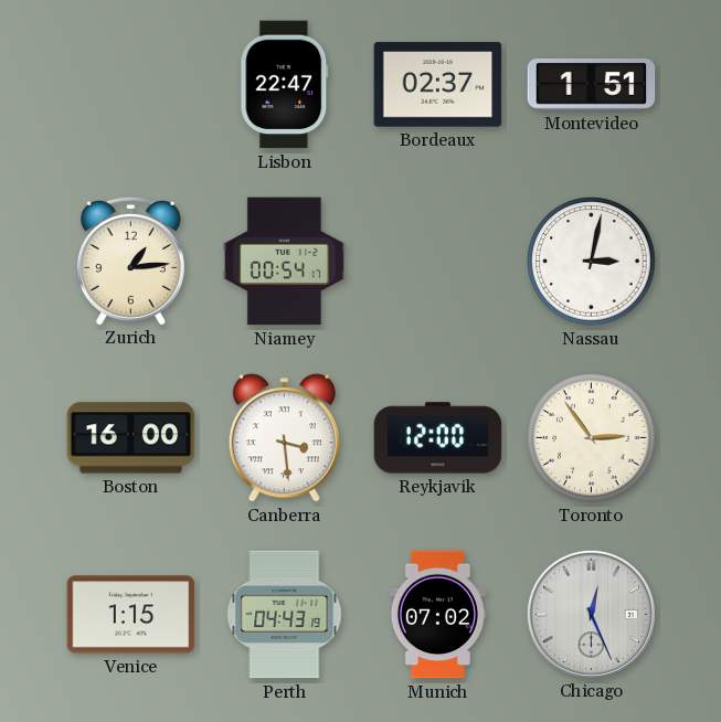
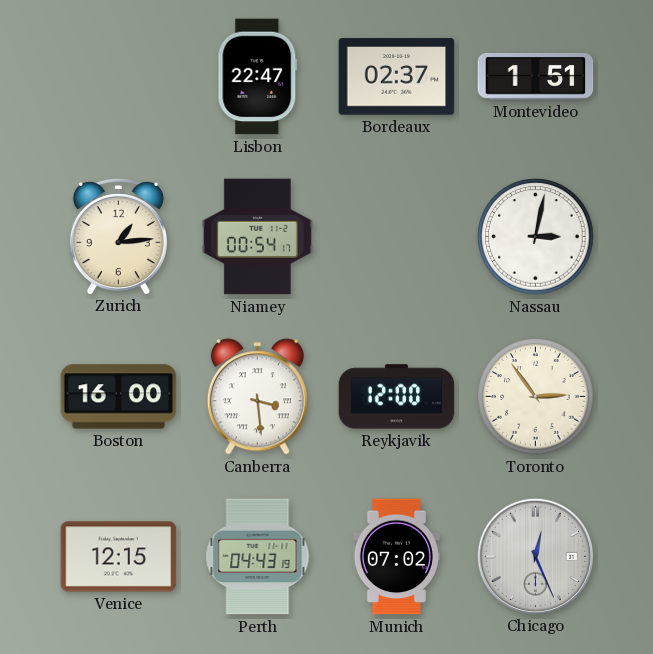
Venice: 1:15 -> 12:15 (119, 557)
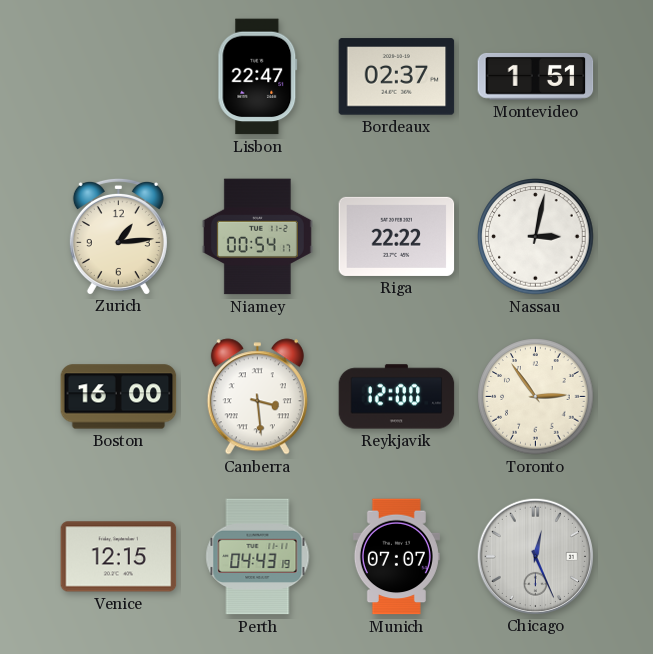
Riga: none -> 22:22 (397, 236)
Munich: 07:02 -> 07:07 (396, 557)
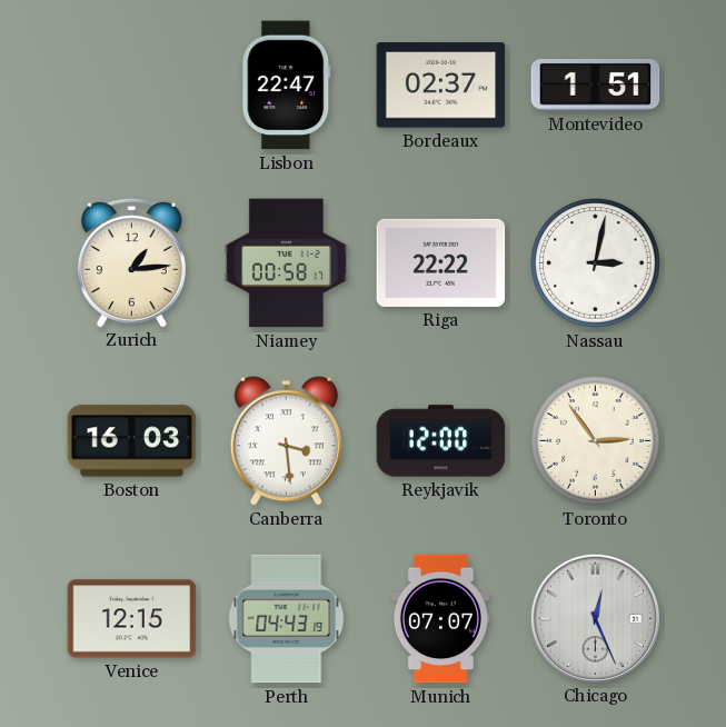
Niamey: 00:54 -> 00:58 (286, 263)
Boston: 16:00 -> 16:03 (132, 441)
